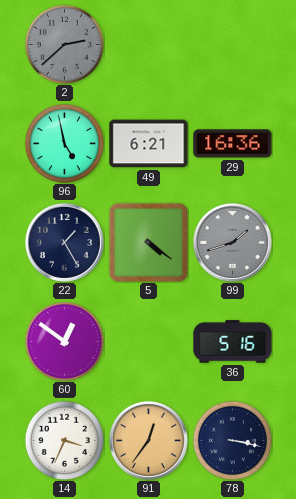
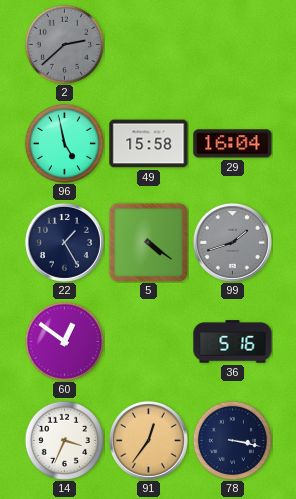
49: 6:21 -> 15:58 (149, 144)
29: 16:36 -> 16:04 (233, 144)
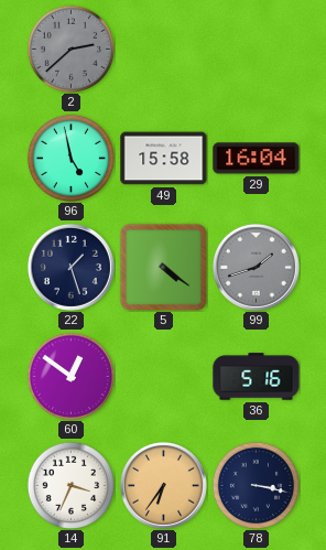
22: 1:25 -> 1:27 (70, 267)
91: 12:36 -> 6:36 (163, 485)
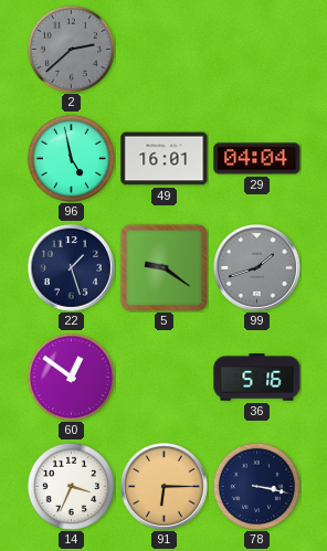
49: 15:58 -> 16:01 (165, 159)
29: 16:04 -> 04:04 (257, 159)
5: 4:21 -> 9:21 (163, 267)
91: 6:36 -> 6:15 (163, 486)
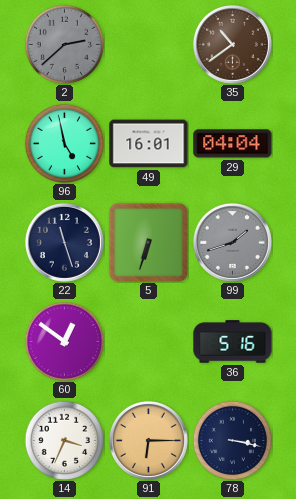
35: none -> 10:39 (232, 44)
22: 1:27 -> 11:27 (64, 242)
5: 9:21 -> 6:33 (148, 242)
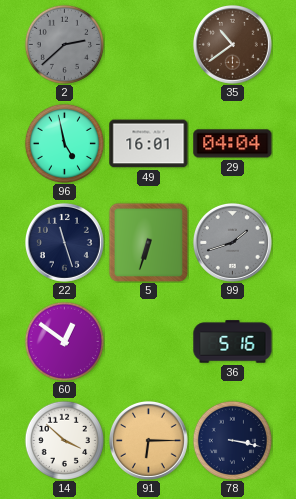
14: 3:34 -> 3:52 (64, 440)
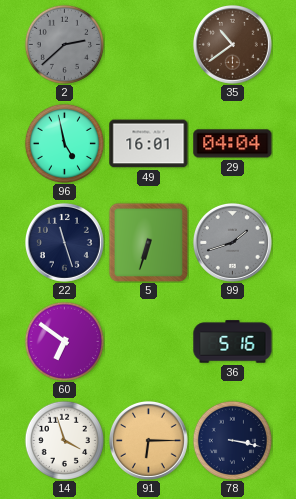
60: 12:51 -> 6:51 (64, 341)
14: 3:52 -> 3:57 (64, 440)
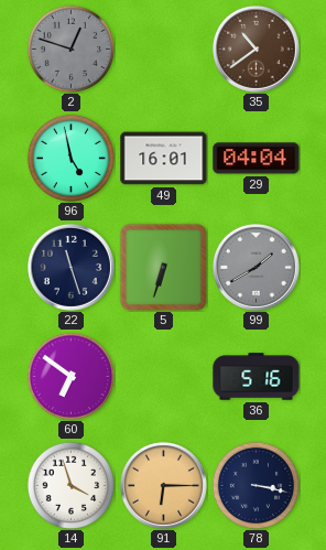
2: 2:38 -> 12:48 (70, 48)
99: 1:42 -> 1:40 (256, 267)
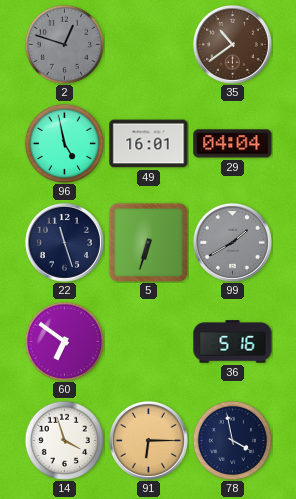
78: 3:17 -> 3:58 (232, 440)
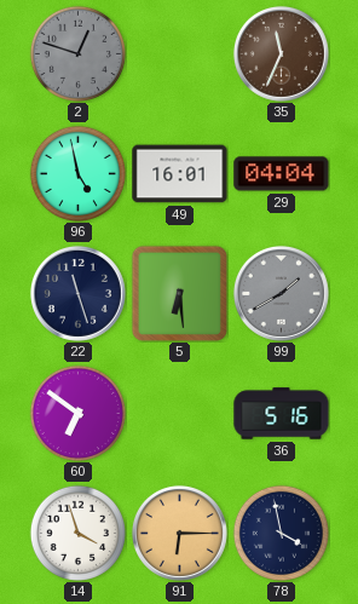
35: 10:39 -> 11:34 (281, 53)
5: 6:33 -> 6:29 (179, 293)
